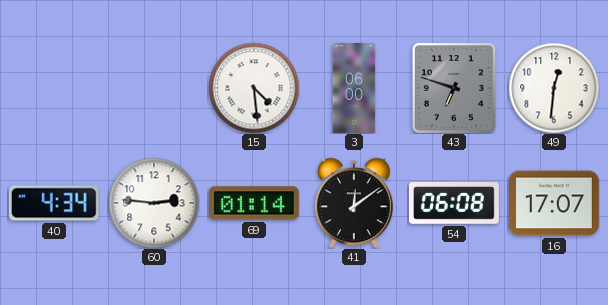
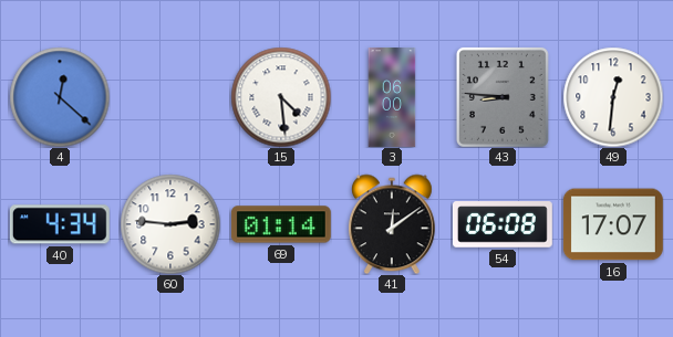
4: none -> 12:22 (60, 97)
43: 6:48 -> 8:46 (503, 97)
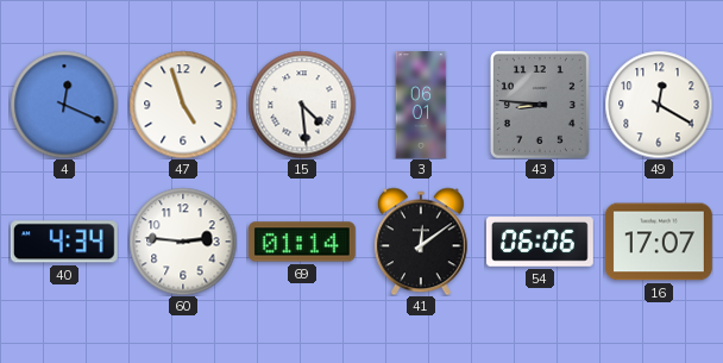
4: 12:22 -> 12:19 (64, 105)
47: none -> 4:57 (183, 105)
3: 06:00 -> 06:01 (421, 106)
49: 12:31 -> 12:20 (659, 105)
54: 06:08 -> 06:06 (541, 242)
